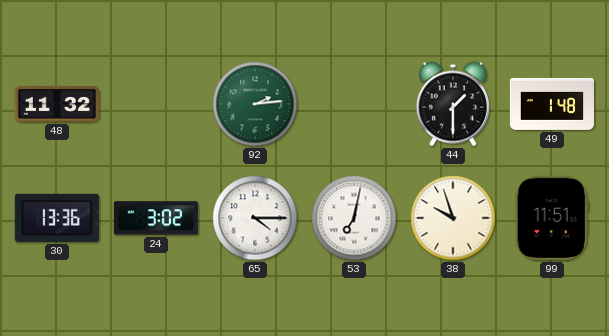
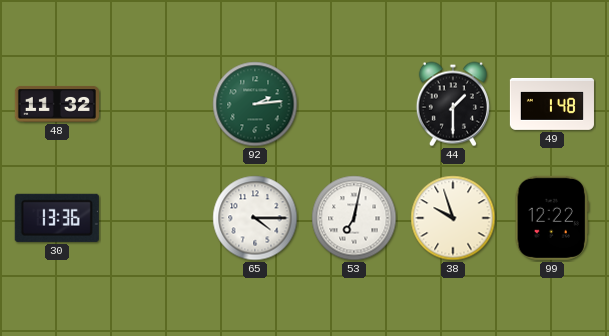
24: 3:02 -> none (156, 218)
99: 11:51 -> 12:22 (552, 218)
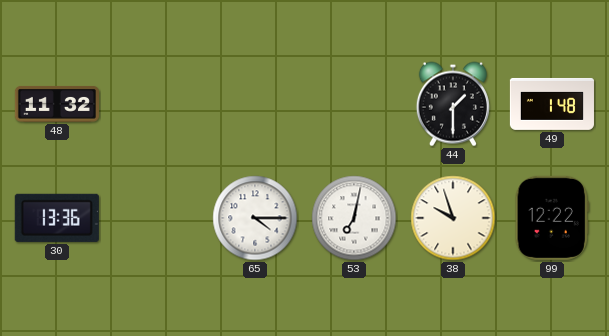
92: 2:14 -> none (255, 104)
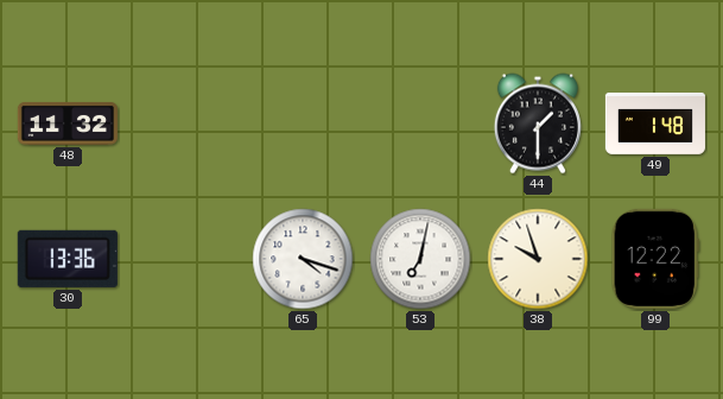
65: 4:15 -> 4:18 (303, 259)
